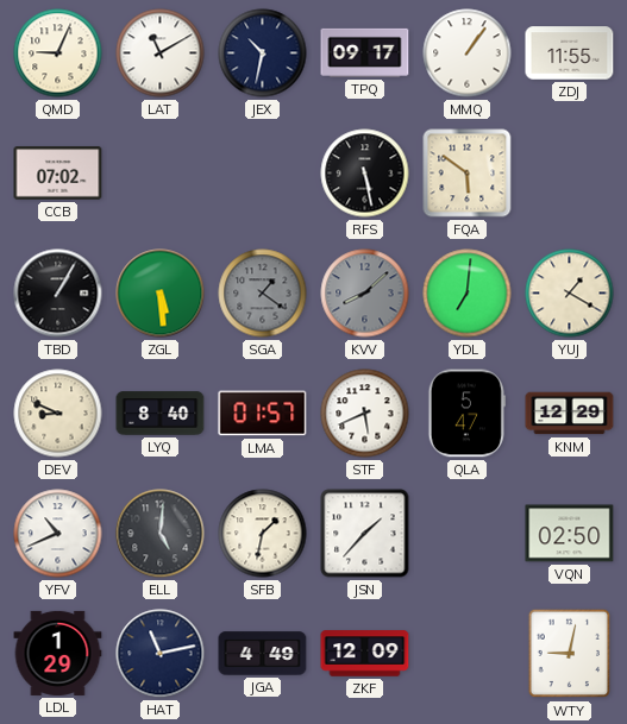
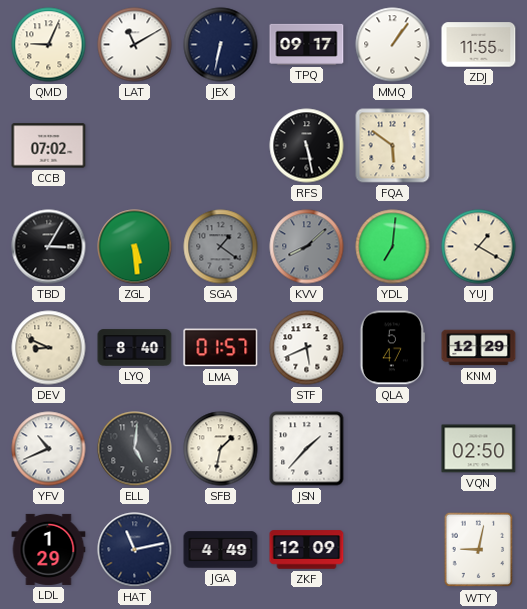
JEX: 10:32 -> 6:32 (221, 45)
TBD: 1:05 -> 3:05 (49, 247)
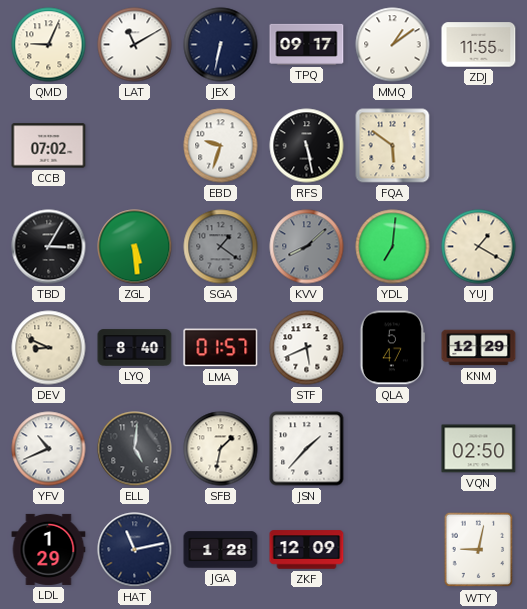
MMQ: 1:06 -> 1:09 (393, 45)
EBD: none -> 9:33 (221, 146)
JGA: 4:49 -> 1:28 (221, 550)
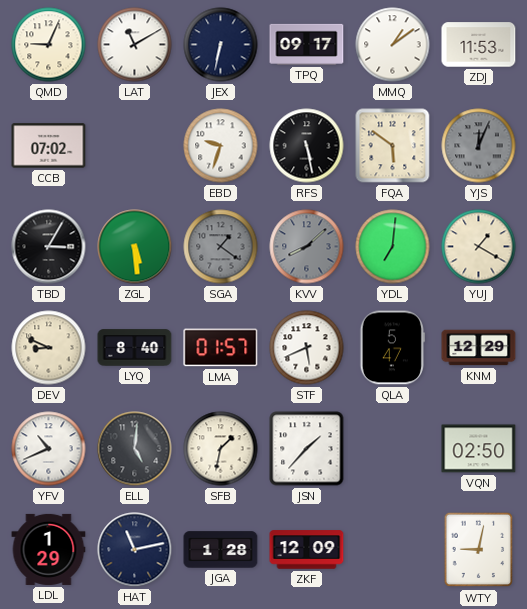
ZDJ: 11:55 -> 11:53 (479, 45)
YJS: none -> 12:04 (479, 146)
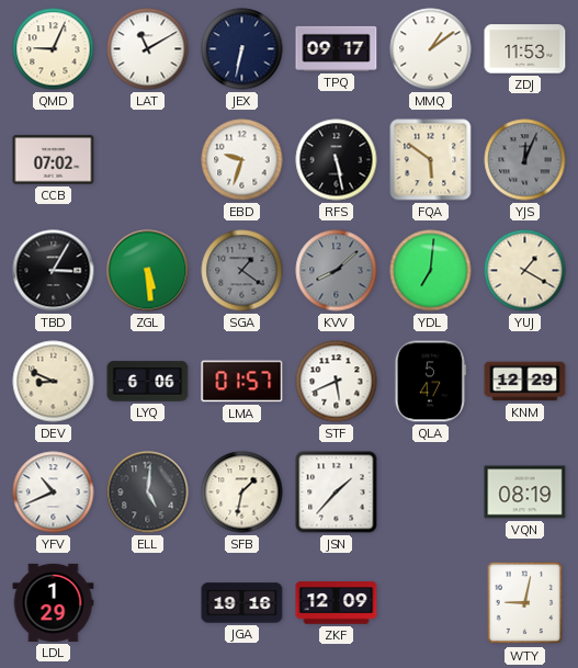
LYQ: 8:40 -> 6:06 (148, 382)
VQN: 02:50 -> 08:19 (525, 492)
HAT: 11:13 -> none (135, 550)
JGA: 1:28 -> 19:16 (242, 603)
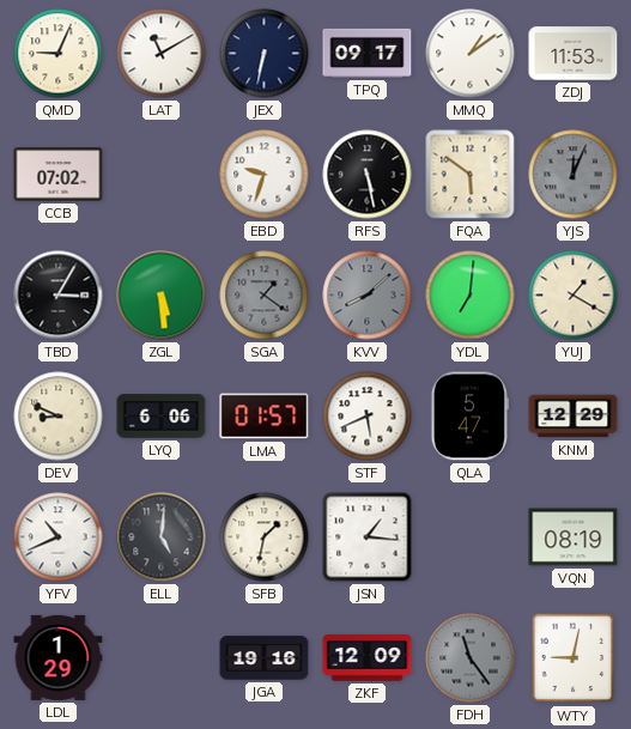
JSN: 1:37 -> 1:16 (368, 537)
FDH: none -> 11:24 (471, 658)
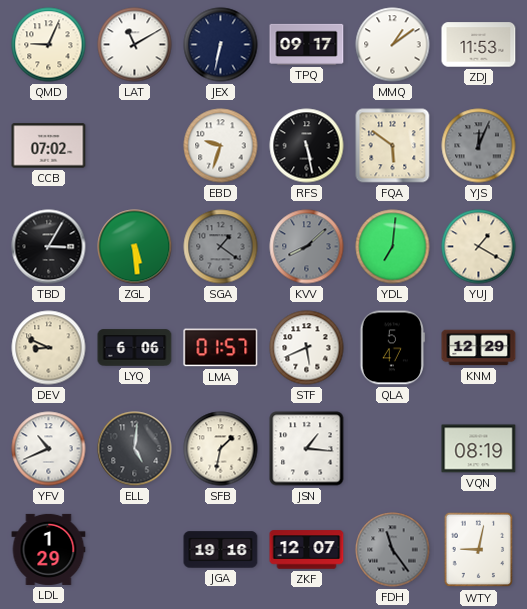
ZKF: 12:09 -> 12:07 (307, 550)
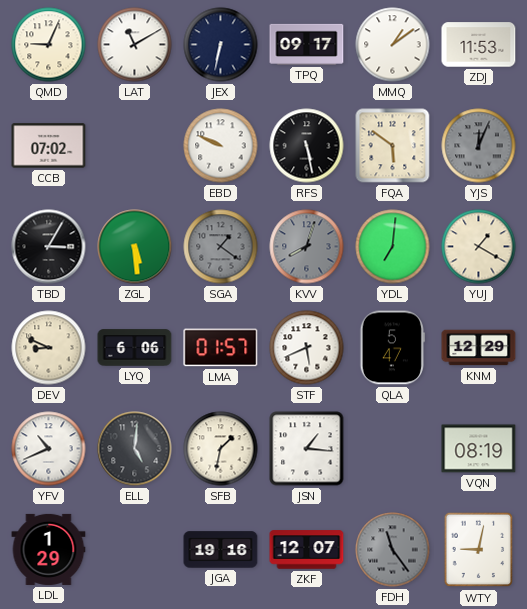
EBD: 9:33 -> 9:49 (221, 146)
KVV: 8:08 -> 8:03 (307, 247)
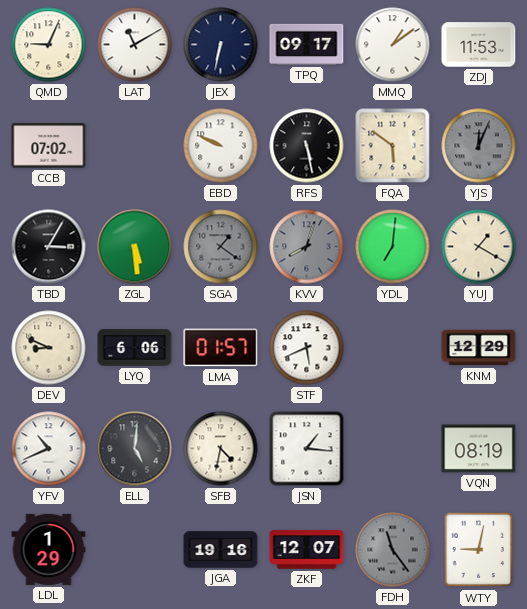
QLA: 5:47 -> none (392, 348)
SFB: 1:32 -> 4:32 (221, 449)
